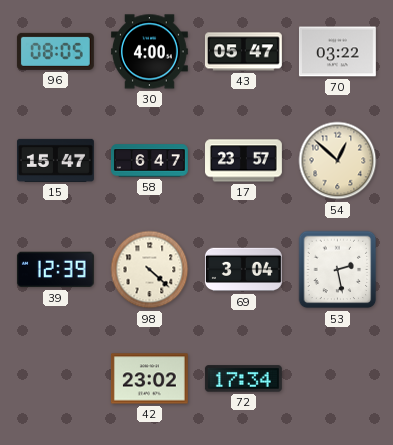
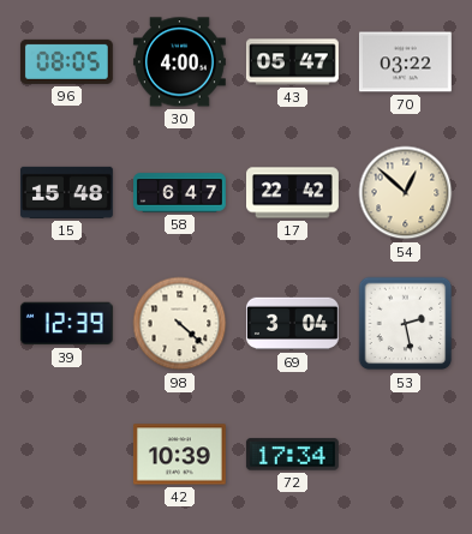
15: 15:47 -> 15:48 (67, 192)
17: 23:57 -> 22:42 (293, 193)
42: 23:02 -> 10:39 (179, 455)
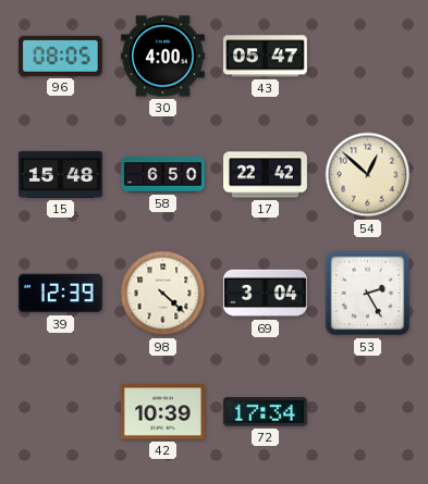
70: 03:22 -> none (405, 62)
58: 6:47 -> 6:50 (163, 175)
53: 2:28 -> 2:25 (368, 294)
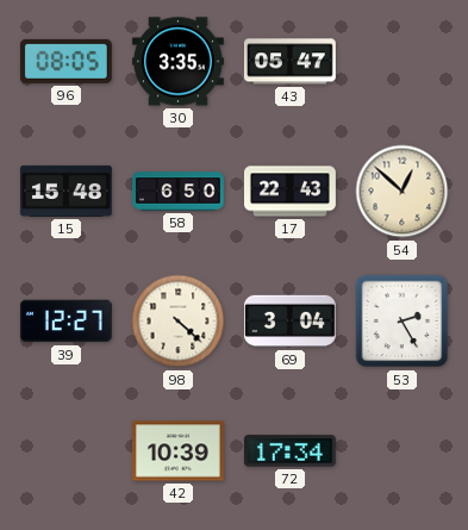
30: 4:00 -> 3:35 (177, 62)
17: 22:42 -> 22:43 (291, 192)
39: 12:39 -> 12:27 (65, 322)
